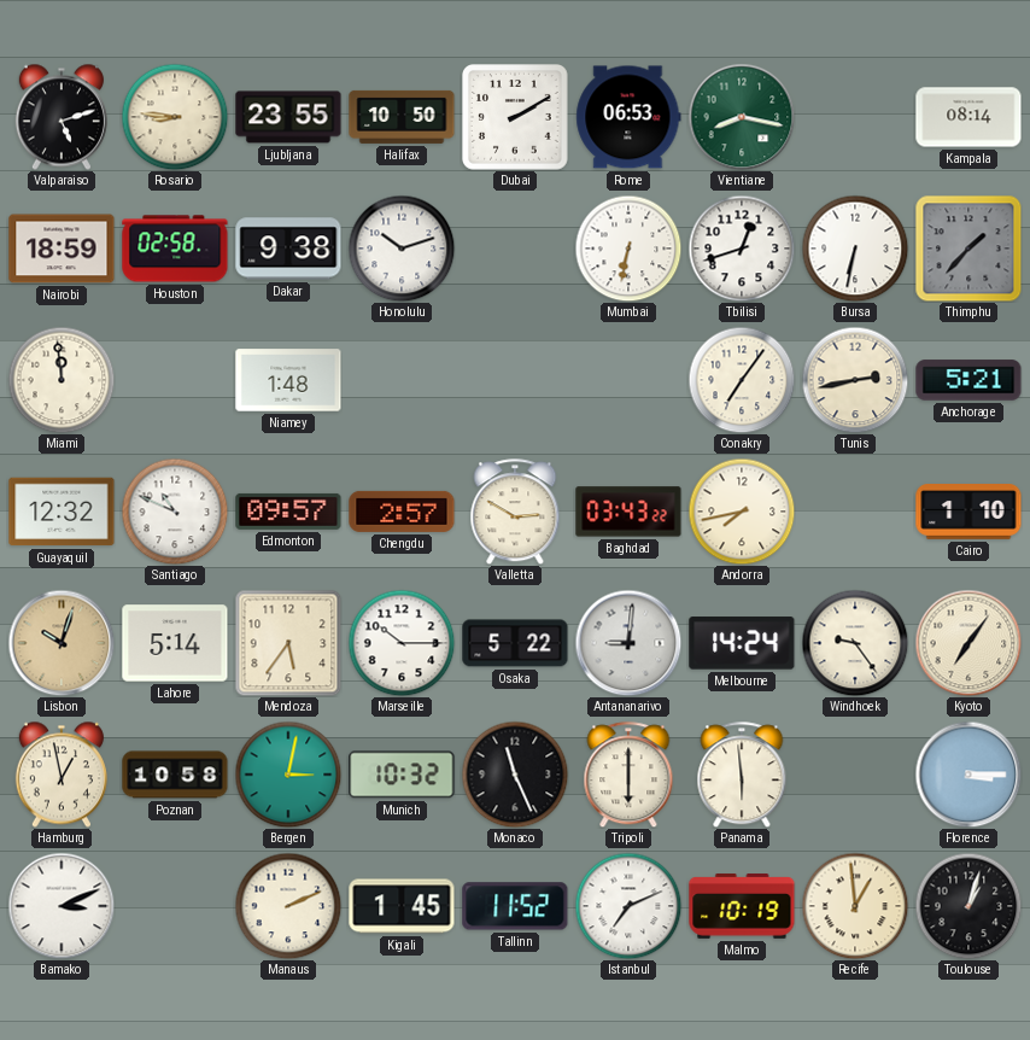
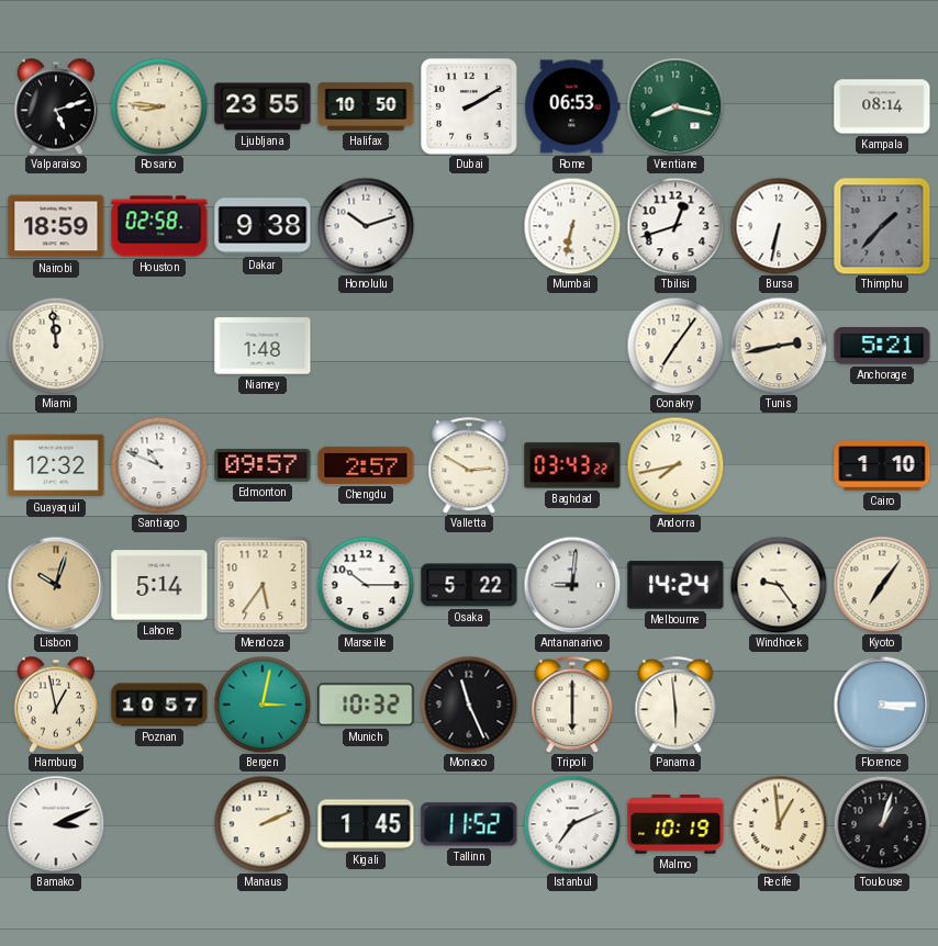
Poznan: 10:58 -> 10:57 (159, 705)
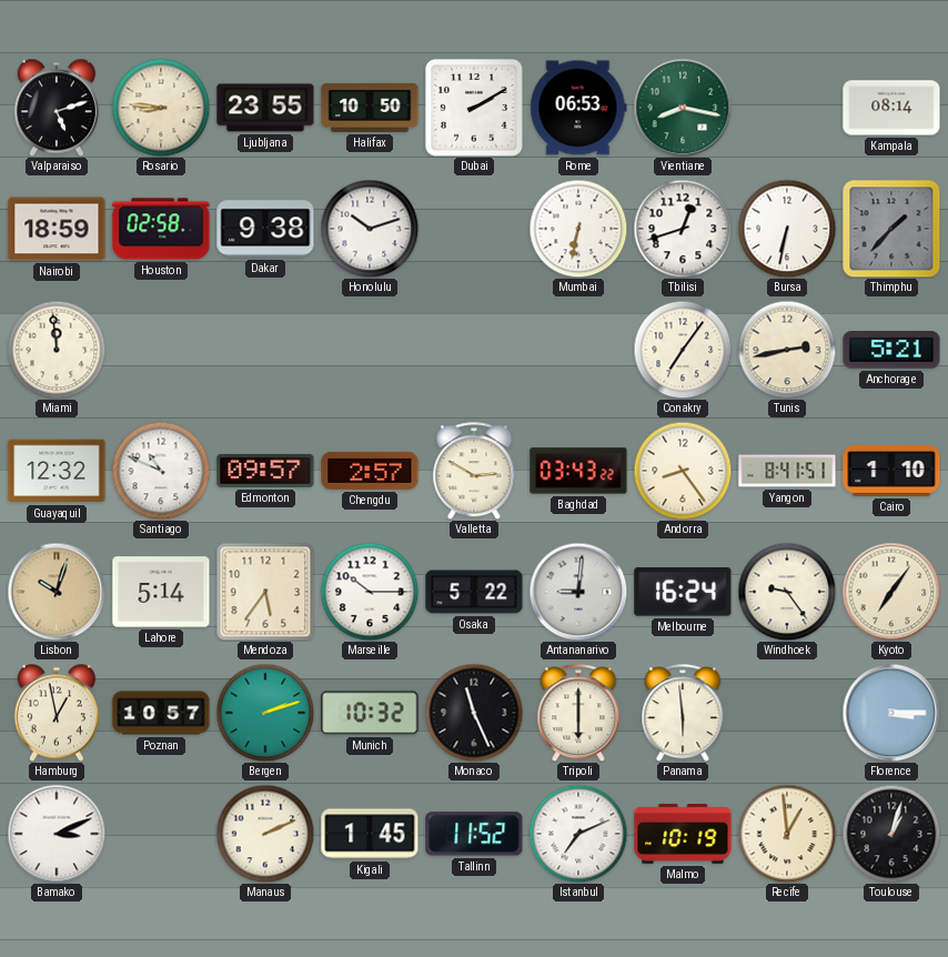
Niamey: 1:48 -> none (263, 346)
Andorra: 7:43 -> 8:24 (683, 471)
Yangon: none -> 8:41 (787, 471)
Melbourne: 14:24 -> 16:24 (683, 592)
Bergen: 3:02 -> 2:12 (265, 713)
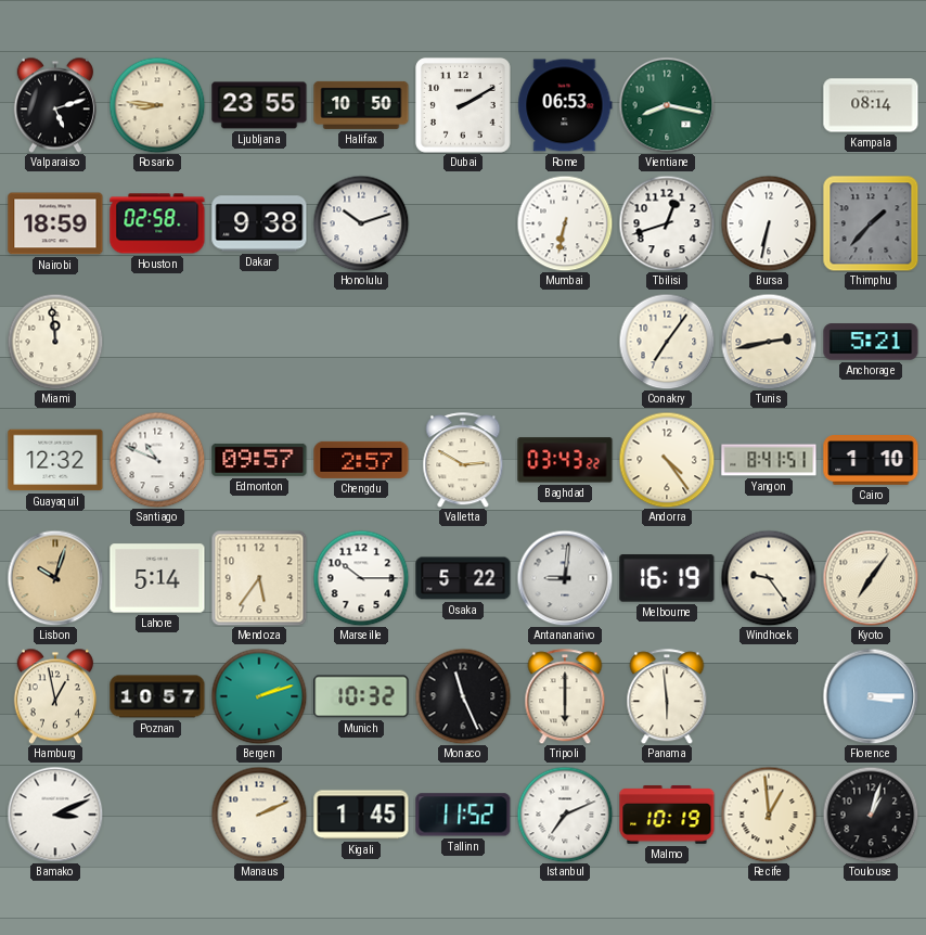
Andorra: 8:24 -> 4:24 (667, 460)
Melbourne: 16:24 -> 16:19 (667, 578)
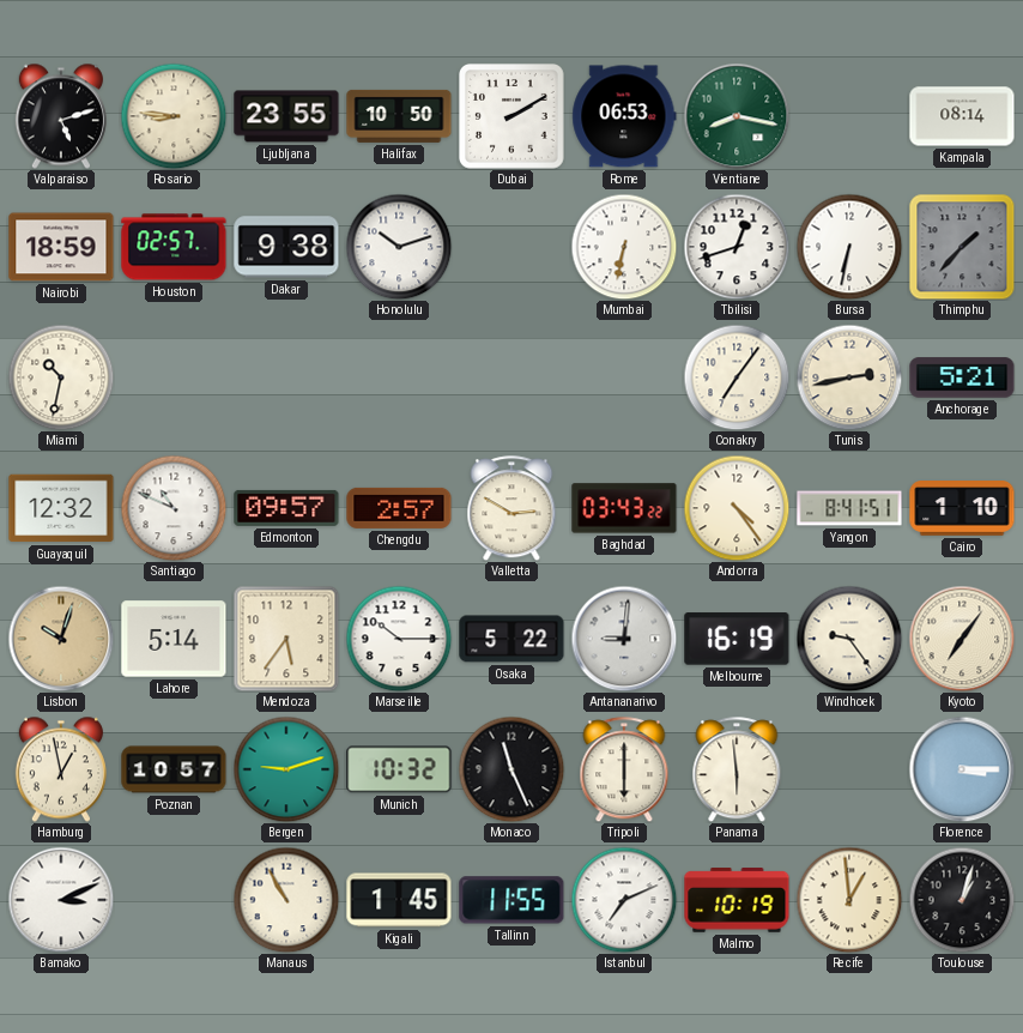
Houston: 02:58 -> 02:57 (174, 247)
Miami: 11:59 -> 10:32 (61, 377)
Bergen: 2:12 -> 9:12 (286, 769)
Manaus: 2:11 -> 10:55 (286, 900)
Tallinn: 11:52 -> 11:55 (512, 900)
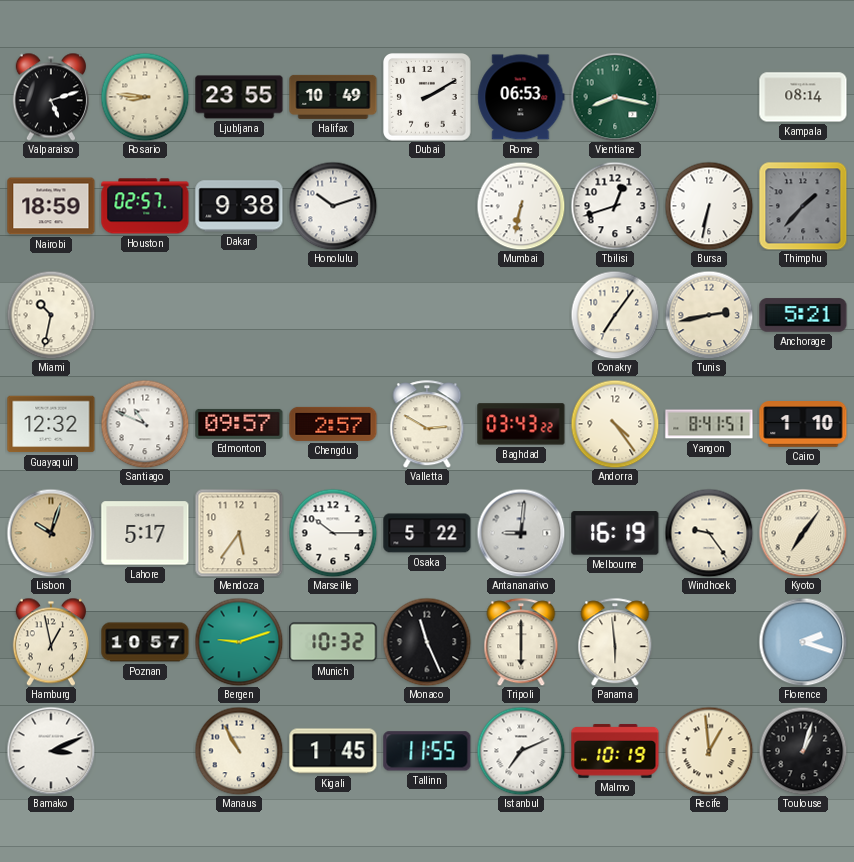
Halifax: 10:50 -> 10:49 (333, 97)
Lahore: 5:14 -> 5:17 (145, 533)
Florence: 3:15 -> 2:18 (803, 642)
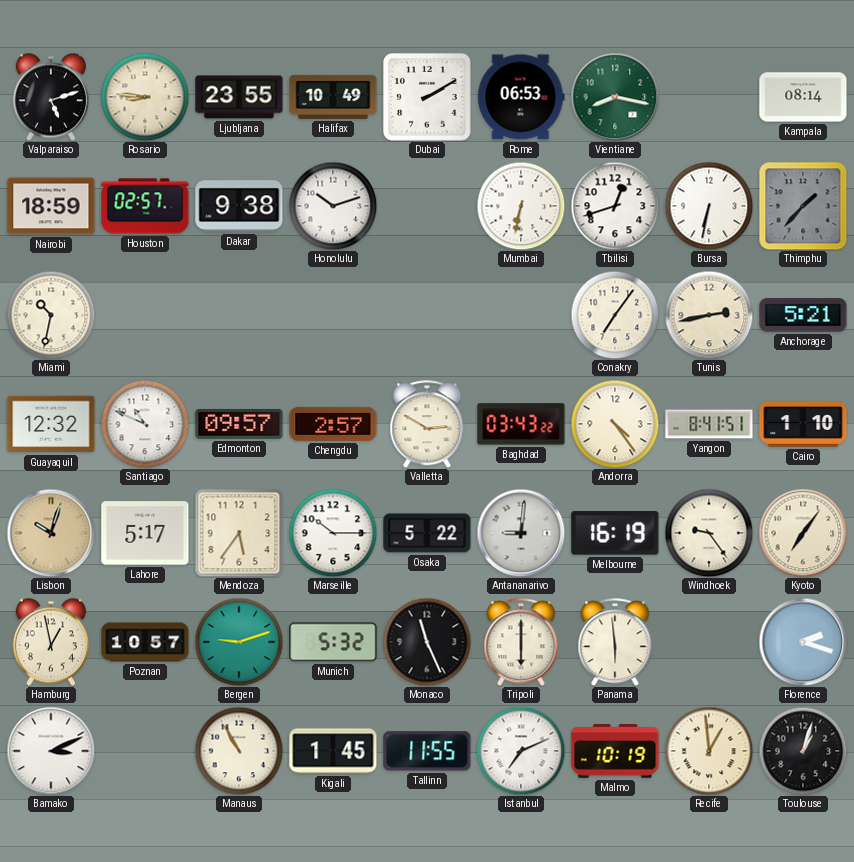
Munich: 10:32 -> 5:32 (333, 642)
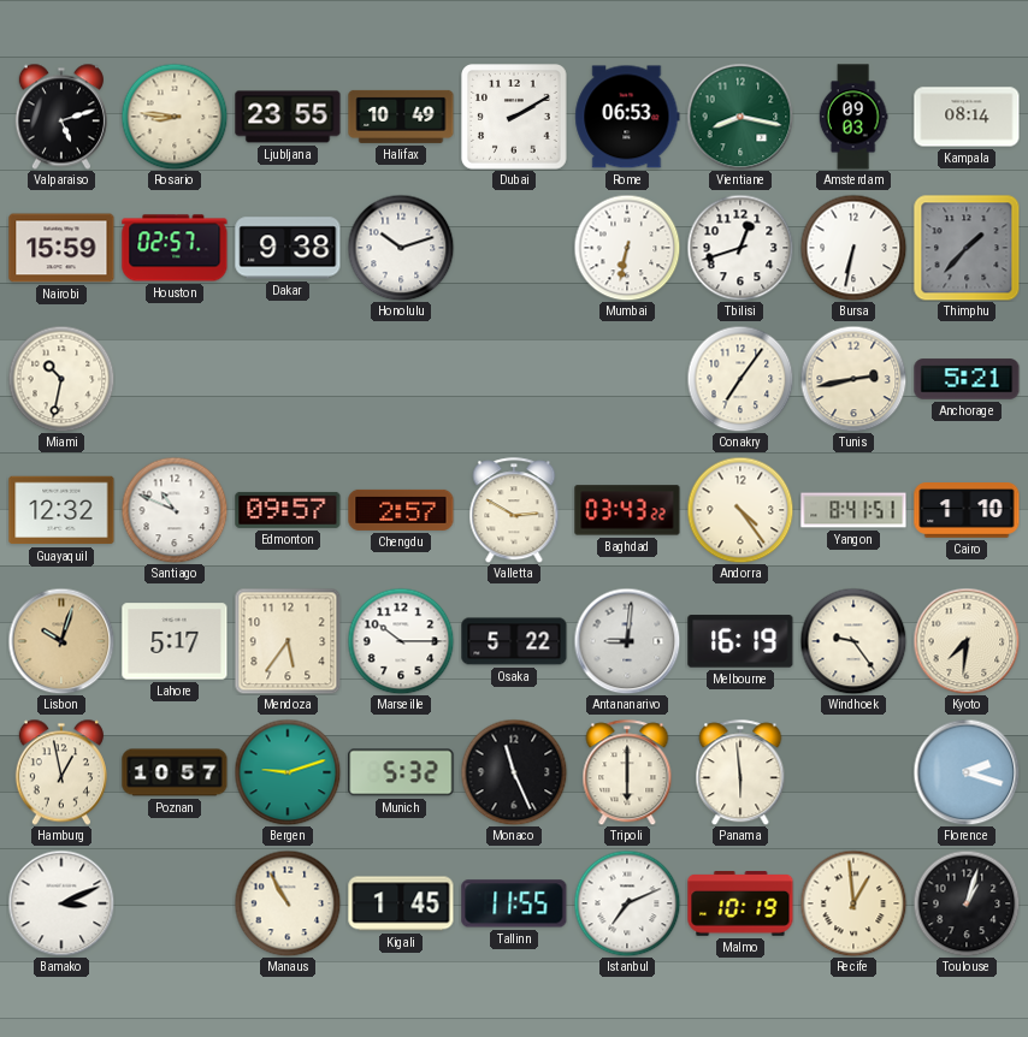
Amsterdam: none -> 09:03 (853, 117)
Nairobi: 18:59 -> 15:59 (61, 248)
Kyoto: 7:06 -> 7:31 (967, 641)
